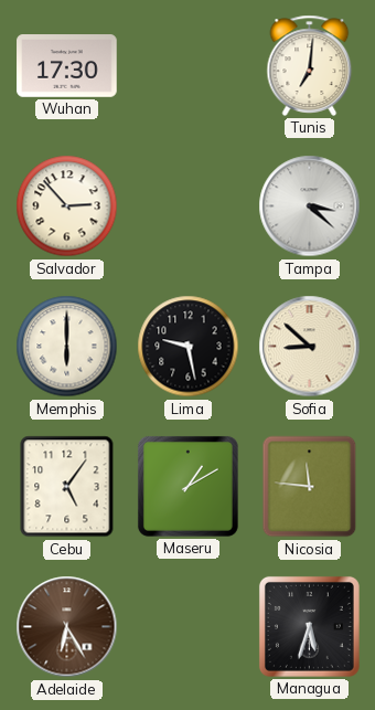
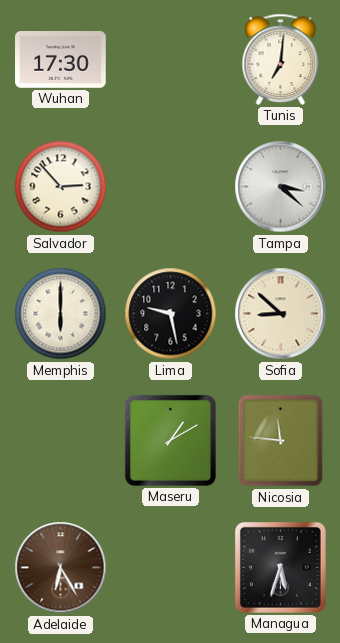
Cebu: 5:06 -> none (67, 487)
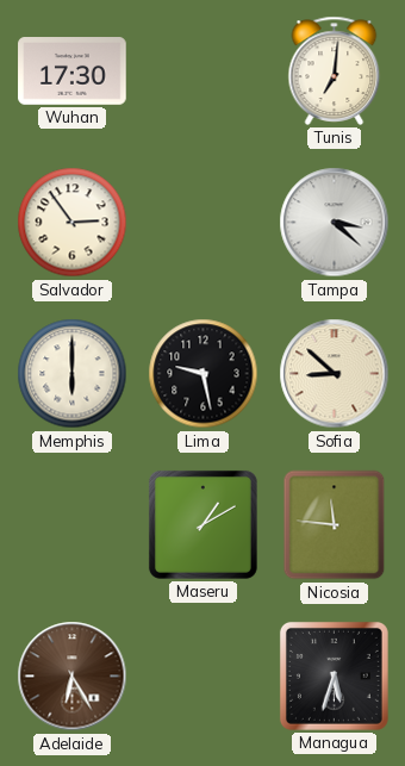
Salvador: 2:53 -> 2:54 (73, 223)
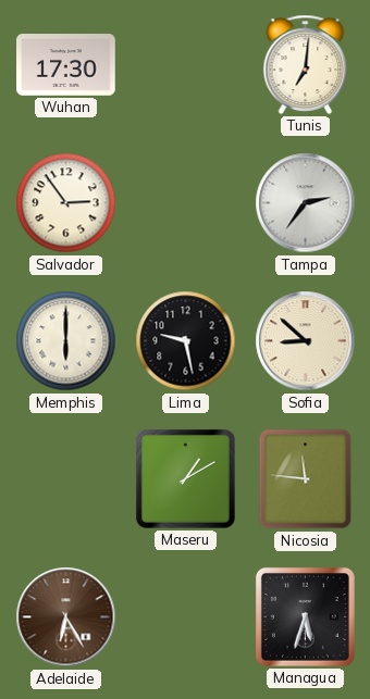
Tampa: 3:22 -> 2:36 (306, 203)
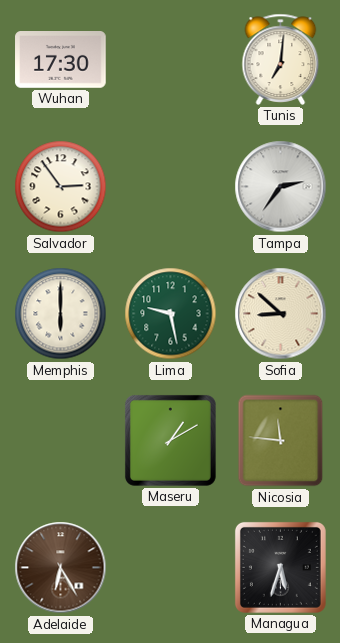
Lima dial: black -> green (171, 314)
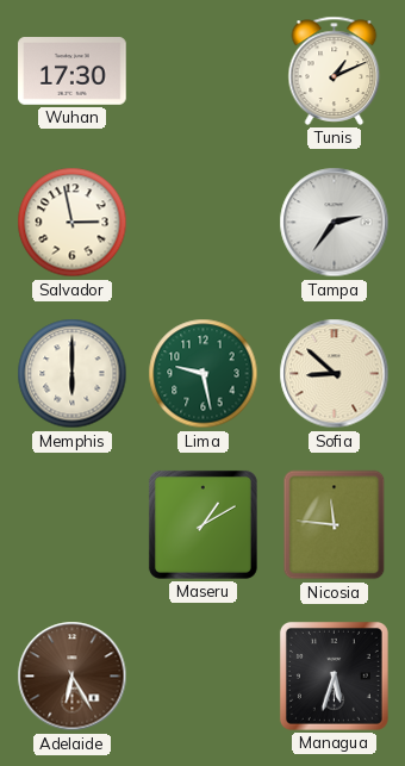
Tunis: 7:01 -> 1:11 (335, 70)
Salvador: 2:54 -> 2:58 (73, 223)
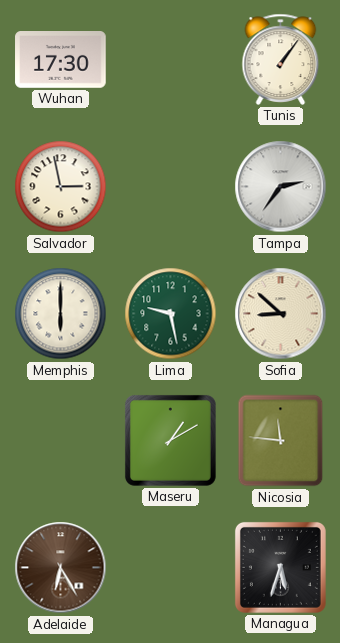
Tunis: 1:11 -> 1:06 (281, 59)
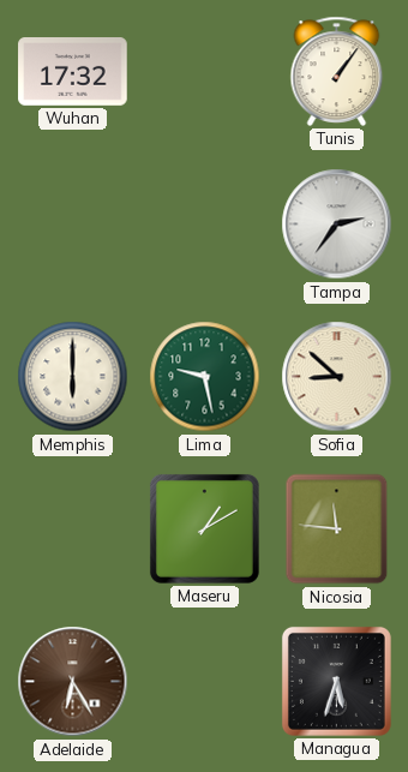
Wuhan: 17:30 -> 17:32 (73, 72)
Salvador: 2:58 -> none (61, 187)
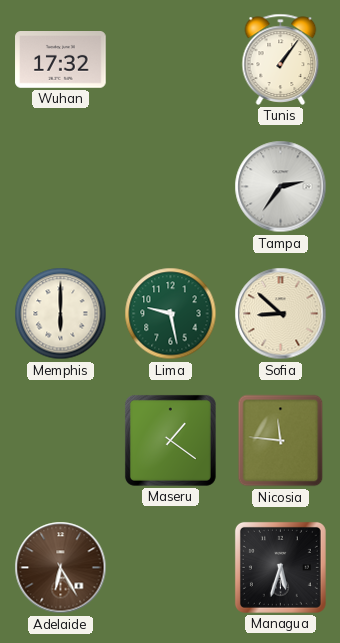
Maseru: 1:10 -> 1:21 (170, 440)
